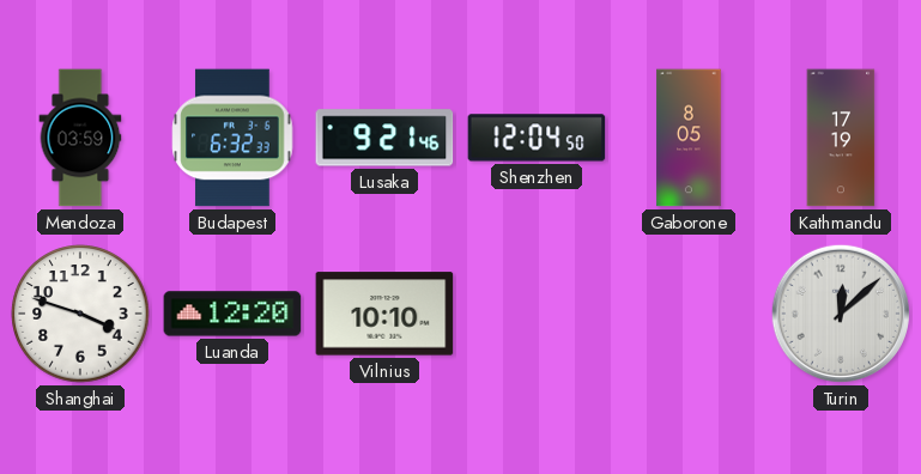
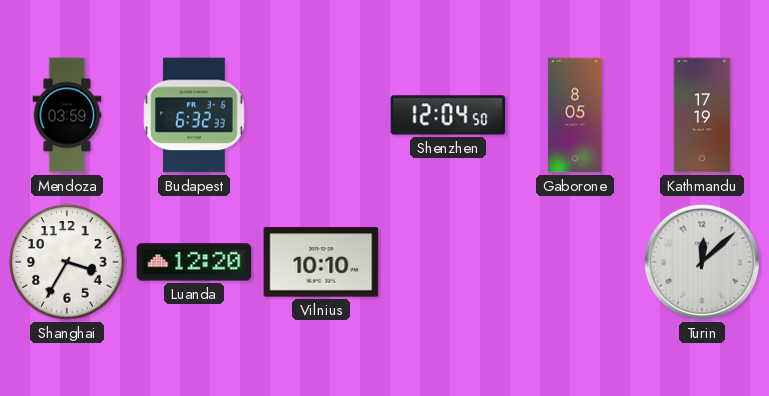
Lusaka: 9:21 -> none (384, 138)
Shanghai: 3:48 -> 3:35 (67, 262)
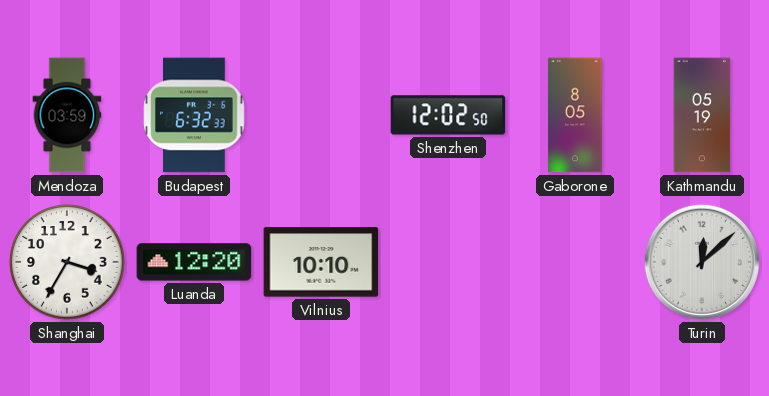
Shenzhen: 12:04 -> 12:02 (448, 115)
Kathmandu: 17:19 -> 05:19 (702, 115)
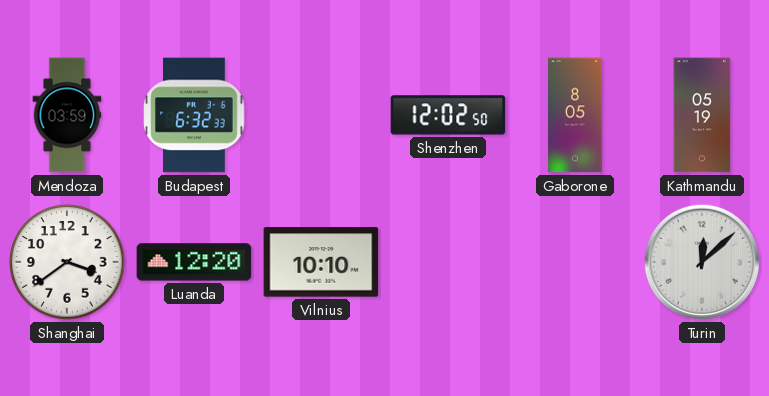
Shanghai: 3:35 -> 3:39 (67, 262)
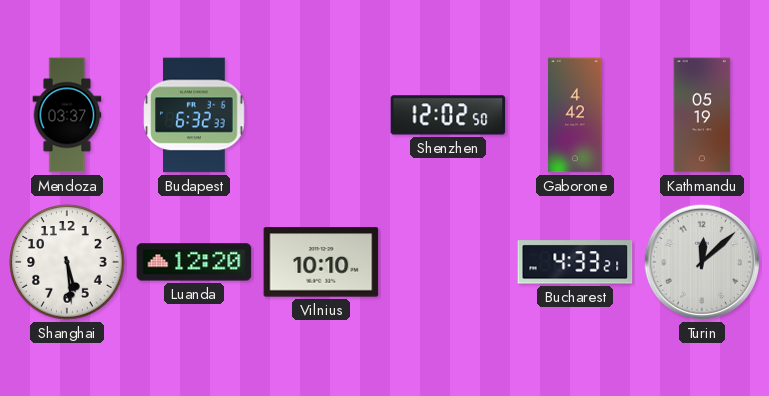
Mendoza: 03:59 -> 03:37 (67, 115)
Gaborone: 8:05 -> 4:42 (575, 115)
Shanghai: 3:39 -> 5:29 (67, 262)
Bucharest: none -> 4:33 (575, 262)
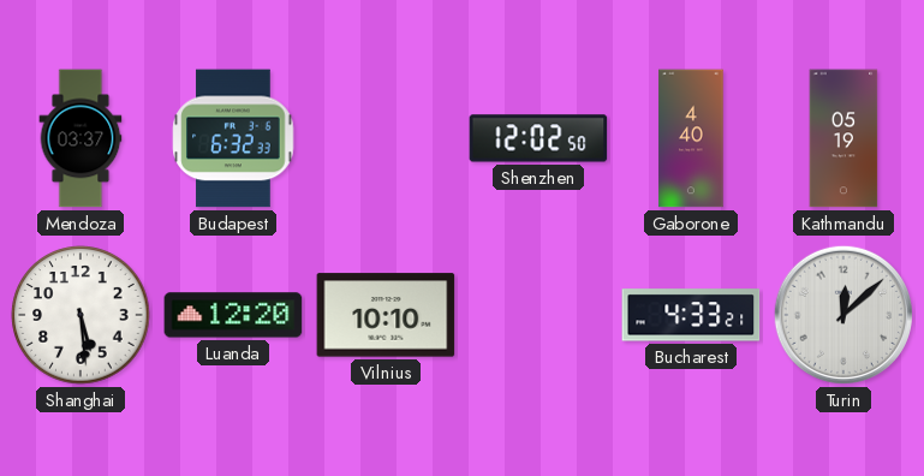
Gaborone: 4:42 -> 4:40 (691, 138)
